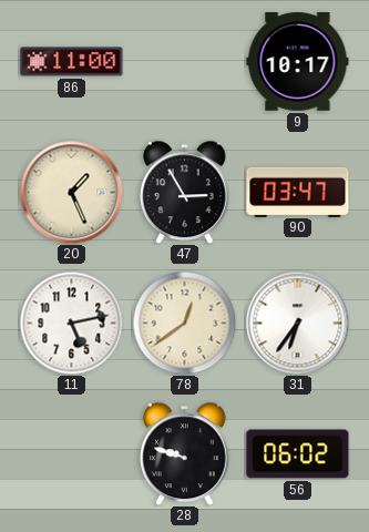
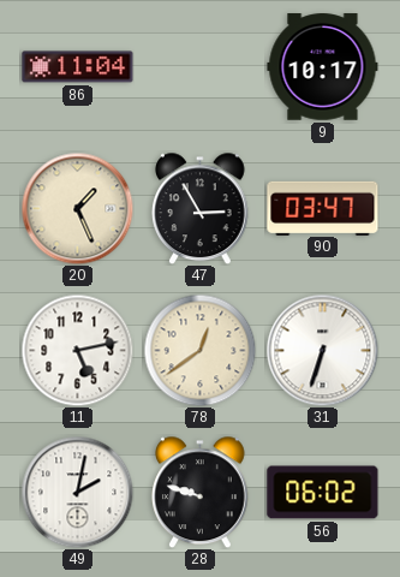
86: 11:00 -> 11:04 (78, 67)
31: 6:36 -> 6:33 (322, 350)
49: none -> 2:02 (77, 492)
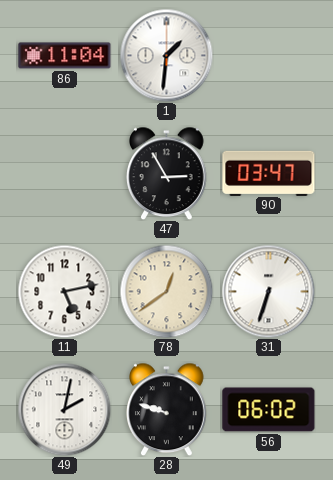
1: none -> 1:31 (166, 55)
9: 10:17 -> none (323, 67)
20: 1:26 -> none (77, 208)
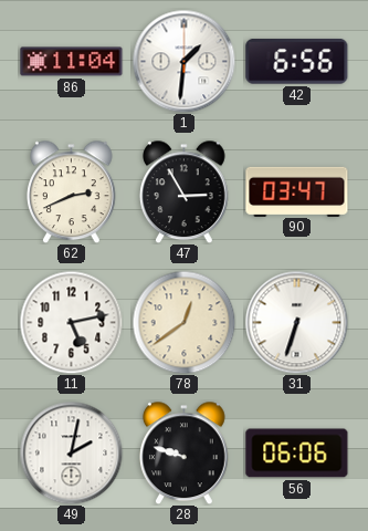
42: none -> 6:56 (297, 61)
62: none -> 2:41 (72, 191)
56: 06:02 -> 06:06 (297, 454)
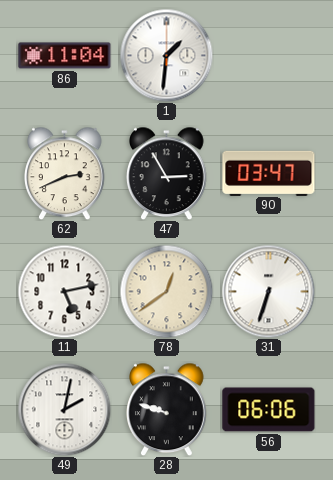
42: 6:56 -> none (297, 61)
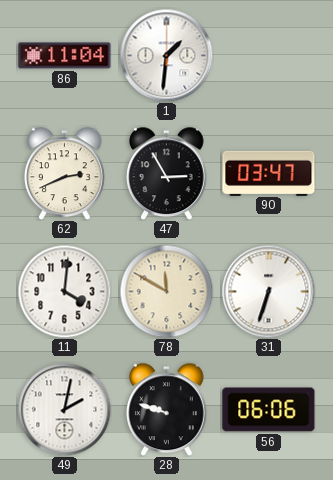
11: 5:13 -> 4:01 (64, 291)
78: 12:39 -> 11:50 (166, 291)
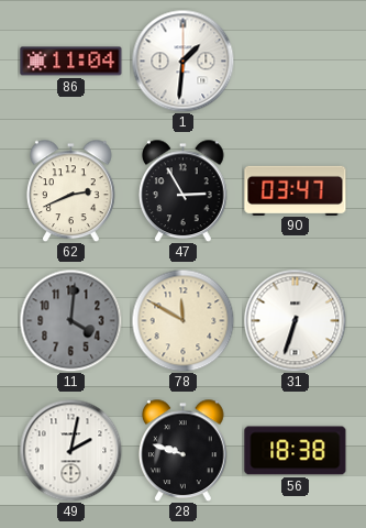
11 dial: white -> grey (70, 320)
56: 06:06 -> 18:38 (296, 451)
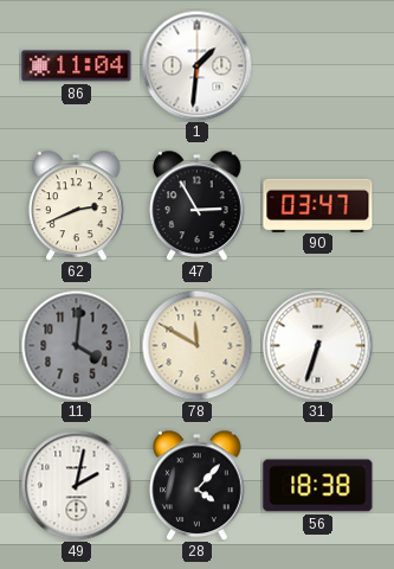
28: 9:48 -> 4:07 (198, 485)
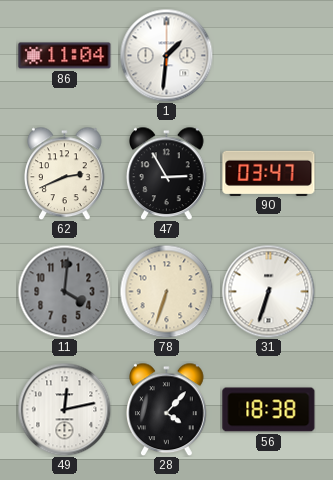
78: 11:50 -> 6:33 (166, 291)
49: 2:02 -> 12:13 (64, 409)
